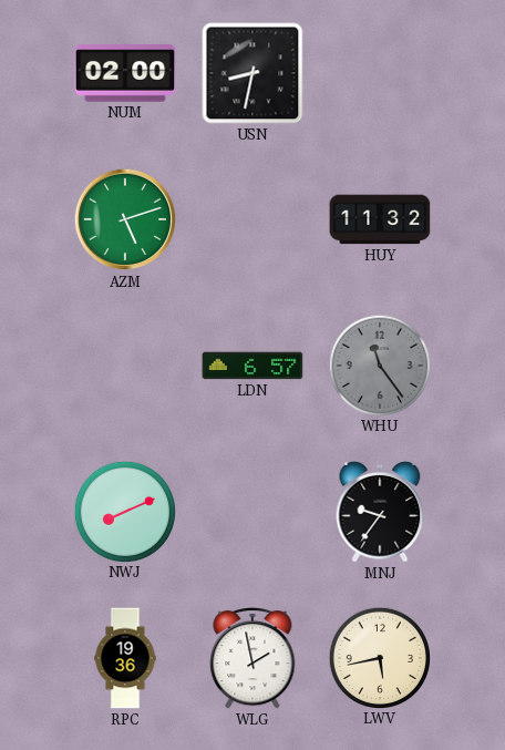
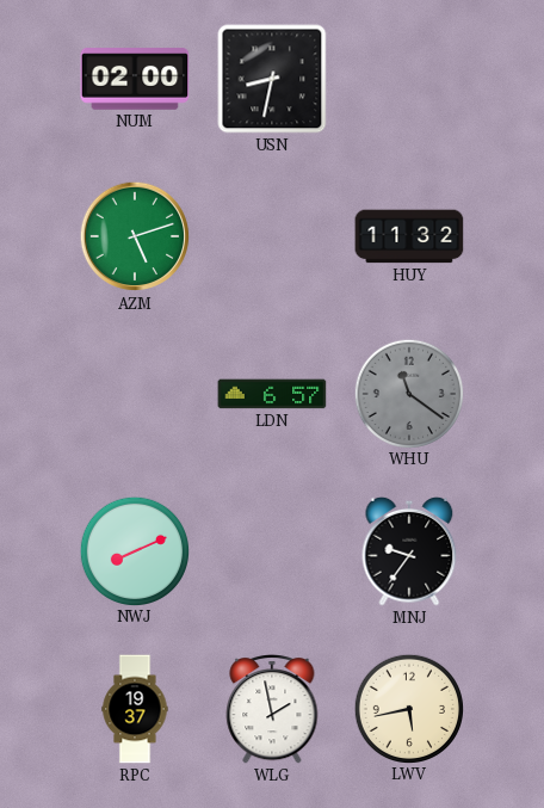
WHU: 11:24 -> 11:21 (408, 393)
RPC: 19:36 -> 19:37 (135, 709)
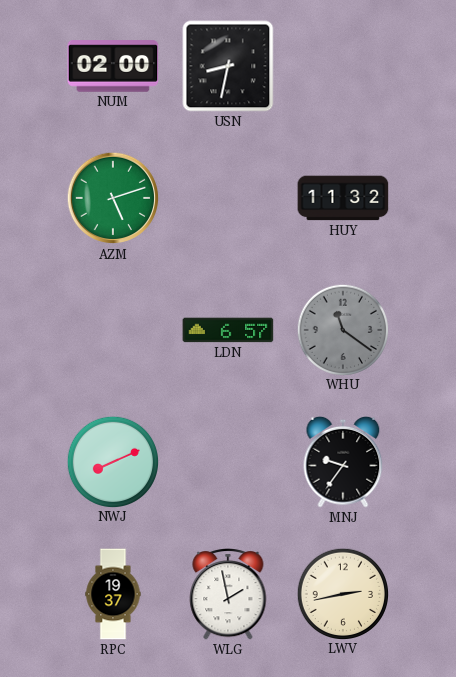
LWV: 5:43 -> 2:43 (342, 593)
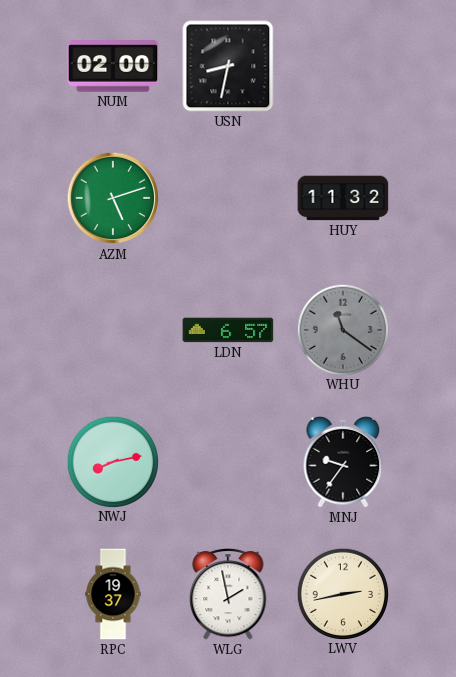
NWJ: 8:11 -> 8:13 (112, 461)
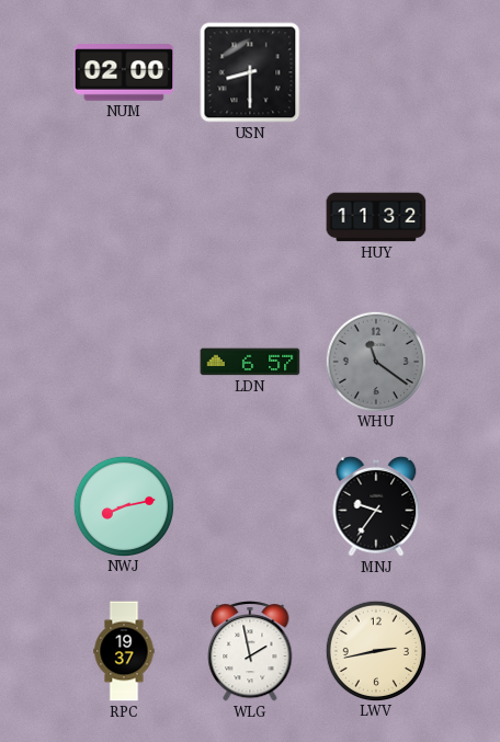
USN: 8:32 -> 8:30 (250, 72)
AZM: 5:12 -> none (113, 198)
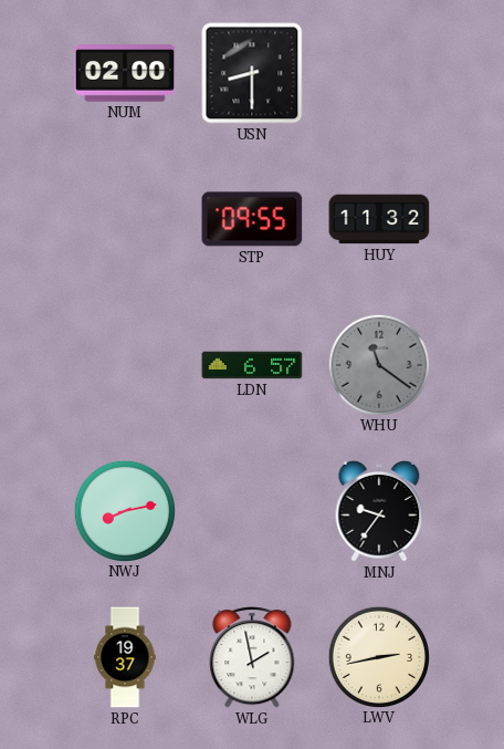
STP: none -> 09:55 (252, 219)
